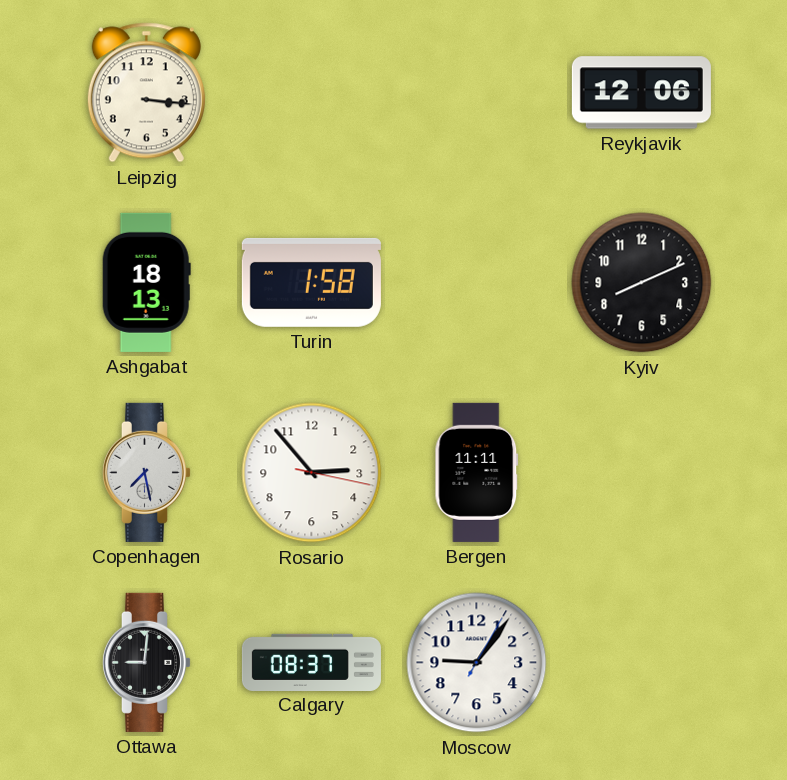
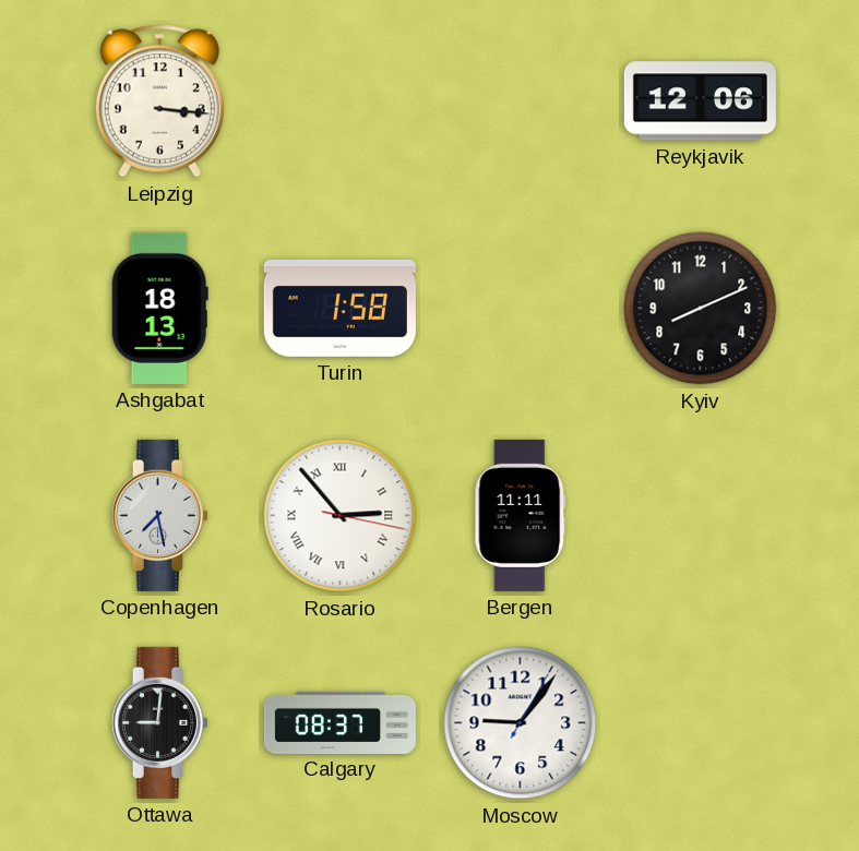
Rosario numerals: Arabic -> Roman (341, 516)
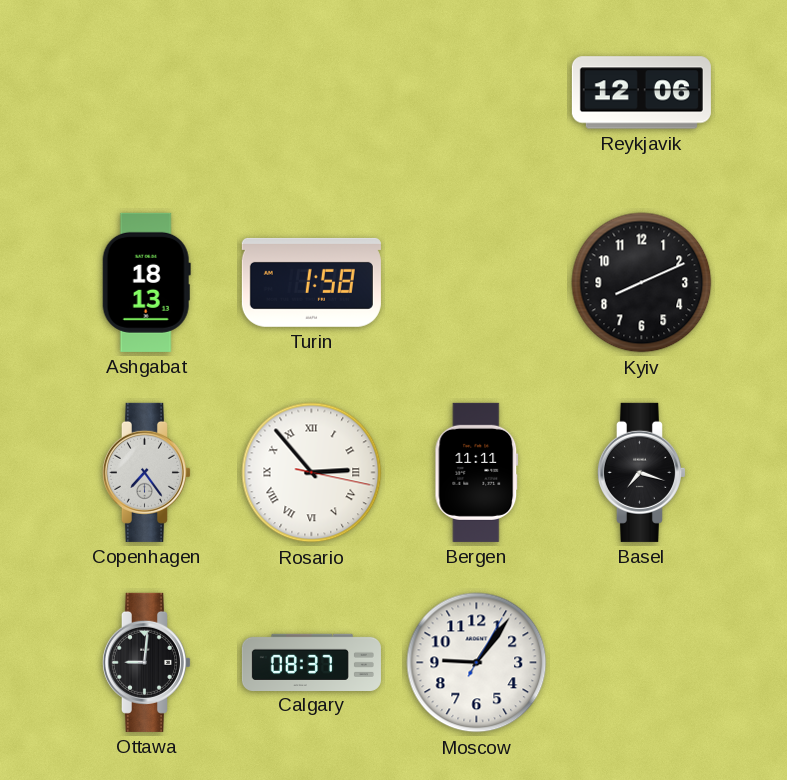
Leipzig: 3:16 -> none (159, 101)
Copenhagen: 7:28 -> 7:24 (146, 472)
Basel: none -> 7:18 (641, 472)
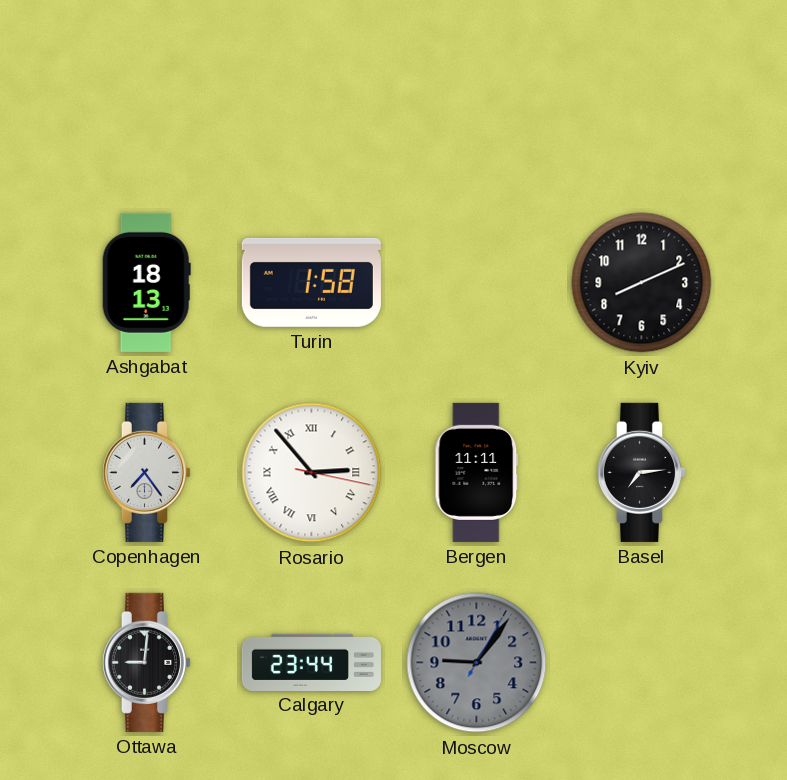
Reykjavik: 12:06 -> none (641, 93)
Basel: 7:18 -> 7:14 (641, 472)
Calgary: 08:37 -> 23:44 (311, 662)
Moscow dial: white -> grey (477, 663)
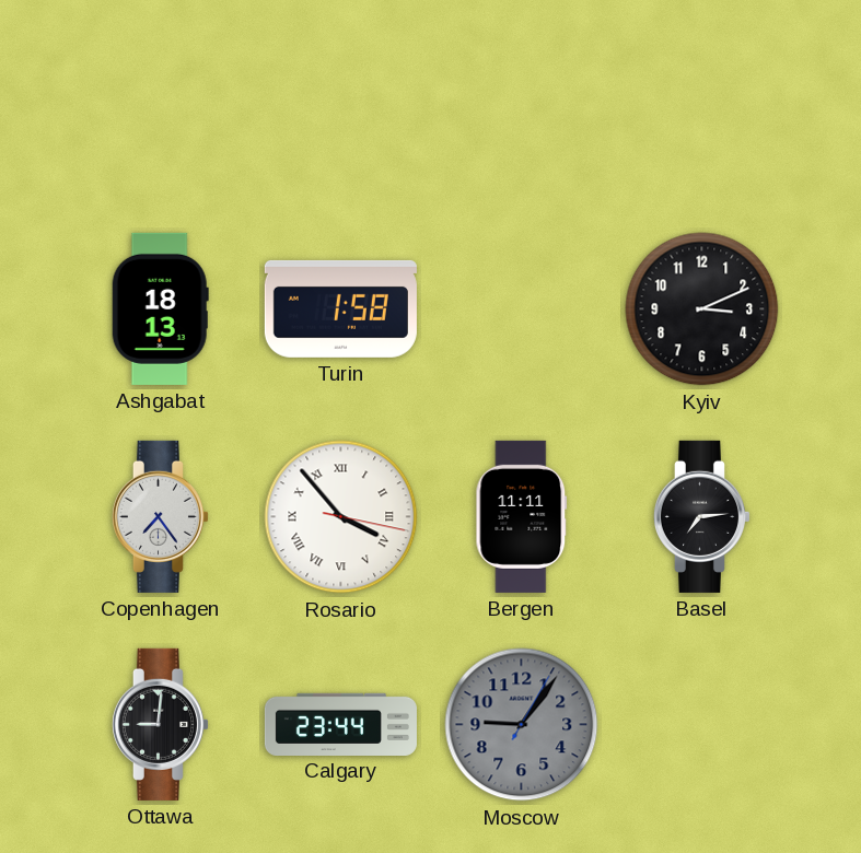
Kyiv: 8:11 -> 3:11 (702, 309)
Rosario: 2:53 -> 3:53 (341, 517)
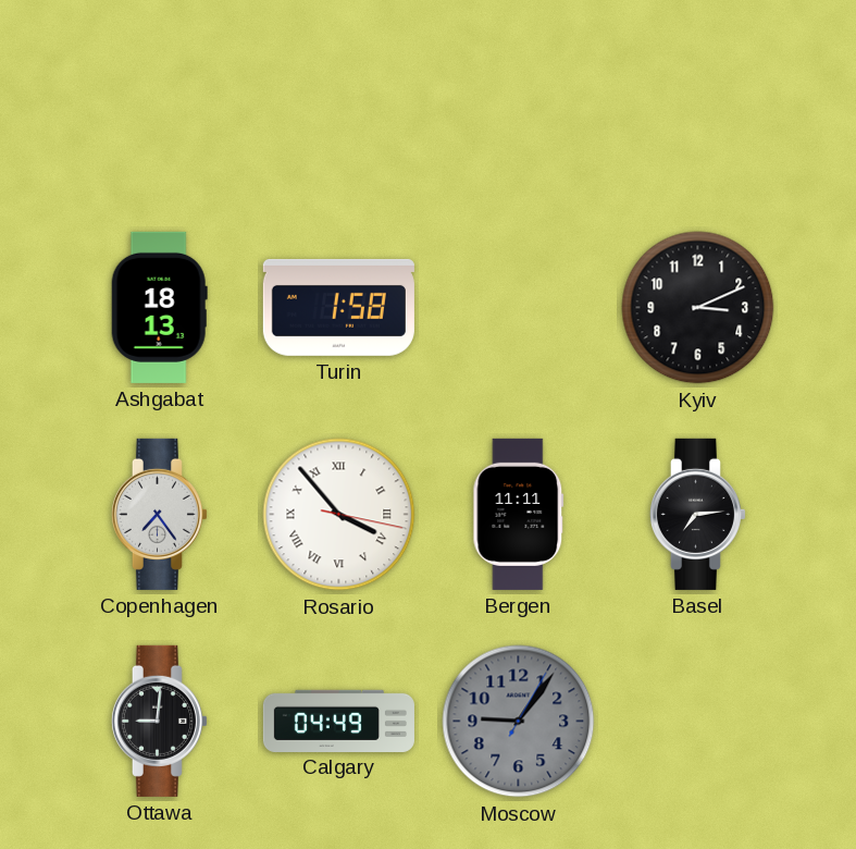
Calgary: 23:44 -> 04:49 (338, 721)
